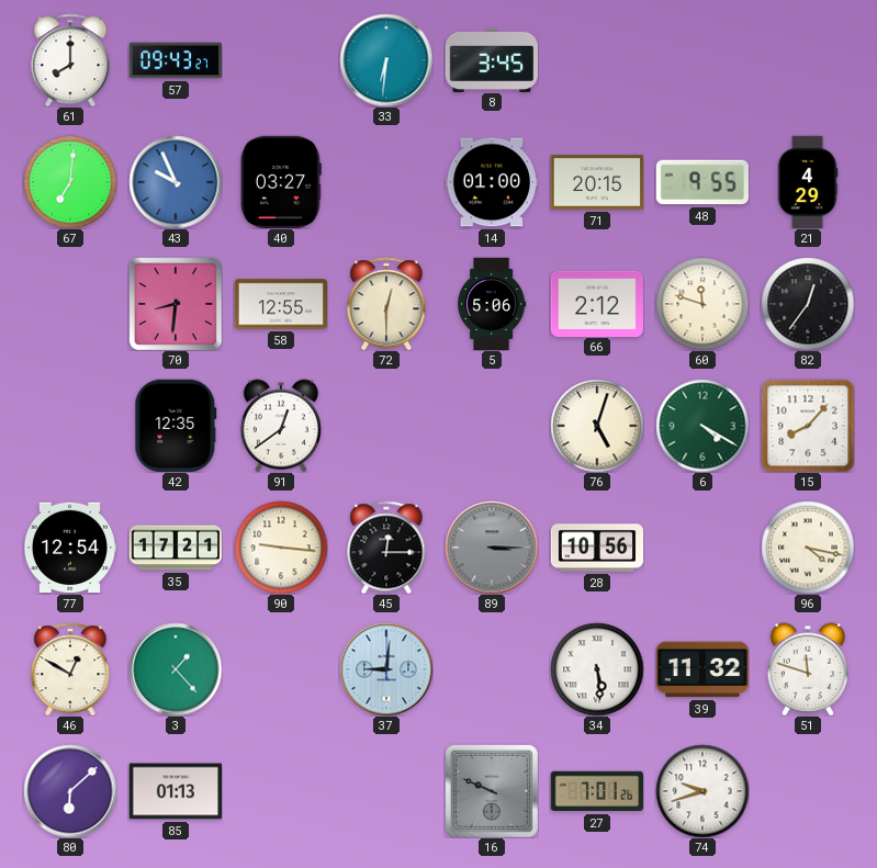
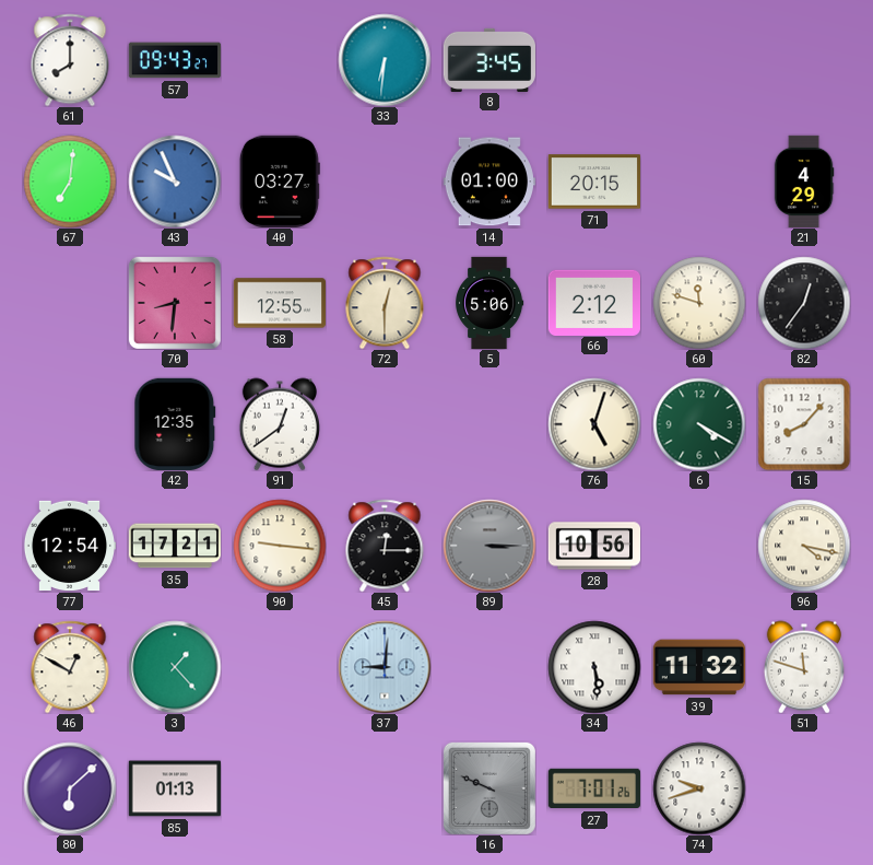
48: 9:55 -> none (702, 182)
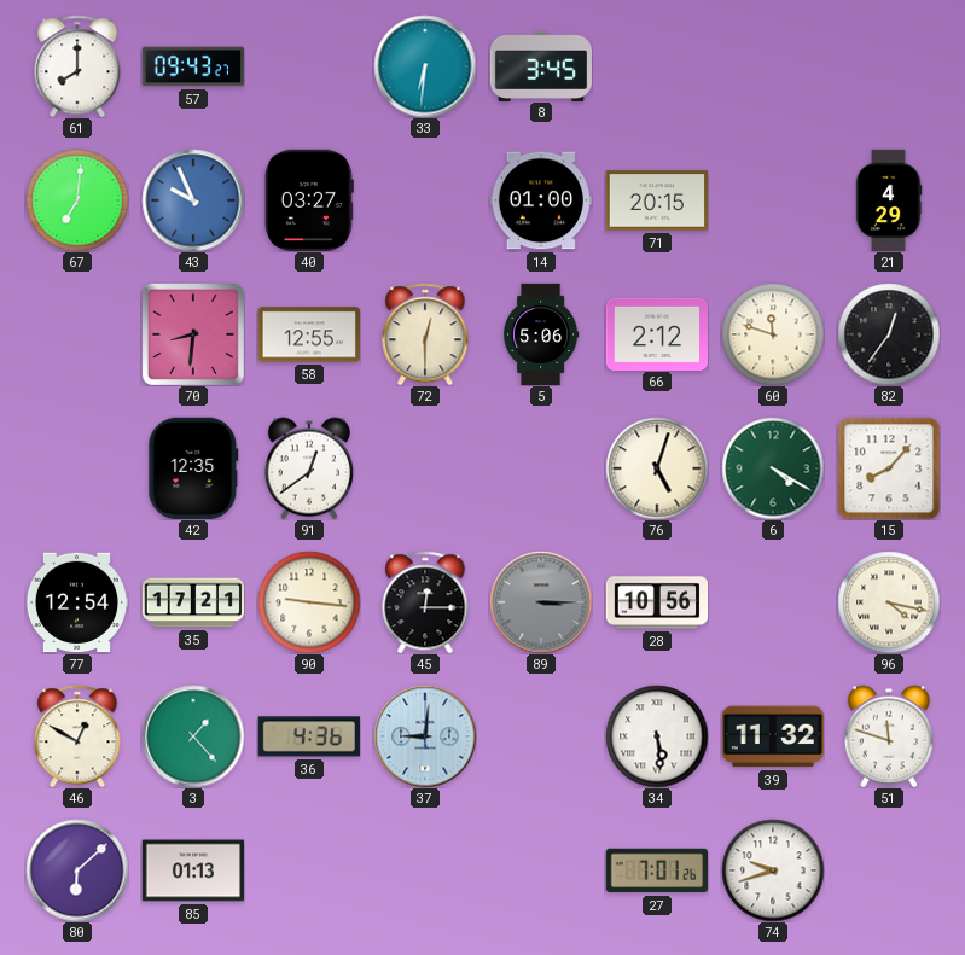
36: none -> 4:36 (309, 736)
16: 9:49 -> none (489, 788)
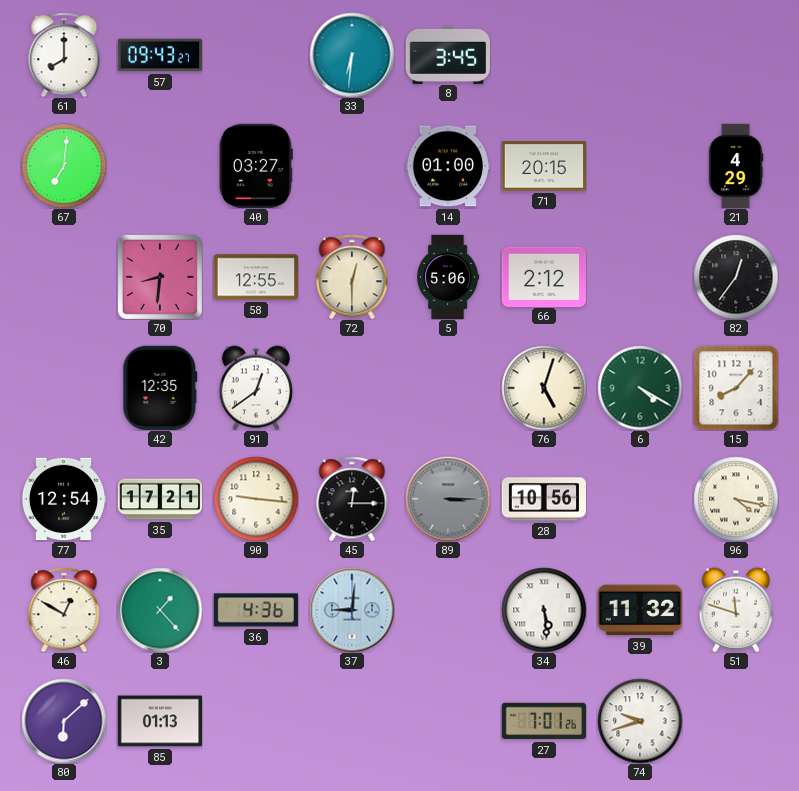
43: 9:56 -> none (193, 200)
60: 11:48 -> none (773, 334)
